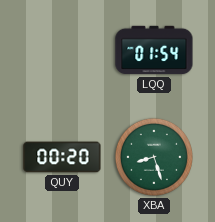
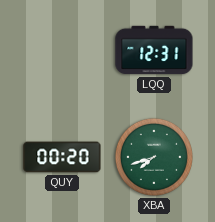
LQQ: 01:54 -> 12:31 (154, 50)
XBA: 8:27 -> 7:42 (154, 157)
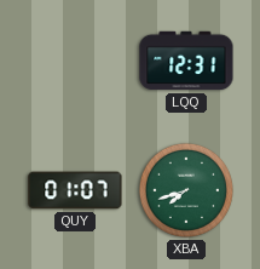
QUY: 00:20 -> 01:07 (75, 190)
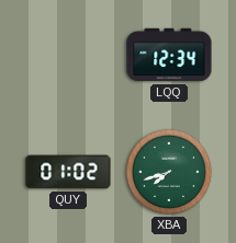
LQQ: 12:31 -> 12:34 (169, 55)
QUY: 01:07 -> 01:02 (68, 172)
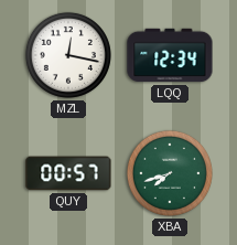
MZL: none -> 12:17 (68, 55)
QUY: 01:02 -> 00:57 (68, 173)
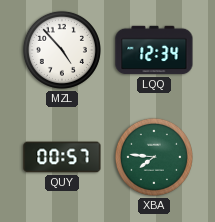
MZL: 12:17 -> 4:53 (62, 50)
XBA: 7:42 -> 7:46 (154, 157)
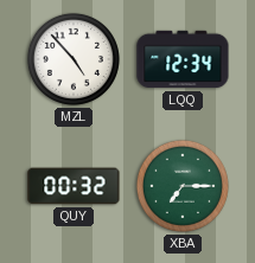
QUY: 00:57 -> 00:32 (74, 186)
XBA: 7:46 -> 7:15 (183, 186)
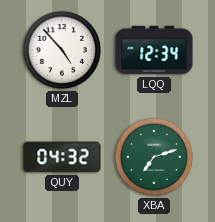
QUY: 00:32 -> 04:32 (62, 157)
XBA: 7:15 -> 7:12 (154, 157)
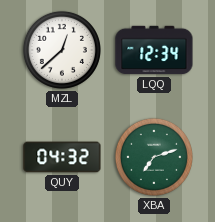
MZL: 4:53 -> 12:38 (62, 50)
